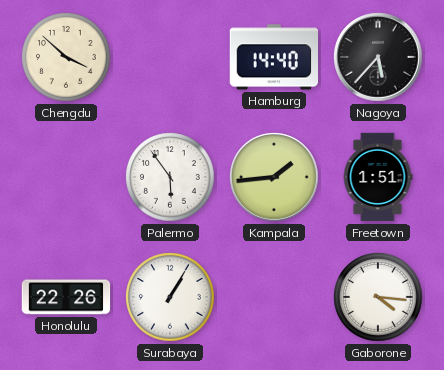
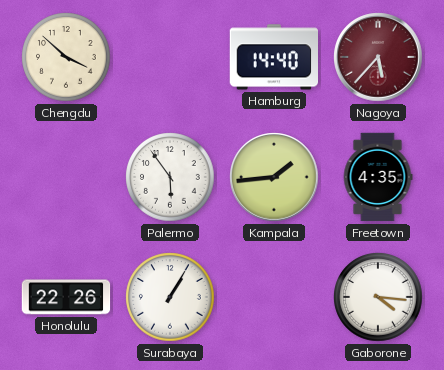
Nagoya dial: black -> burgundy (378, 57)
Freetown: 1:51 -> 4:35 (378, 177)
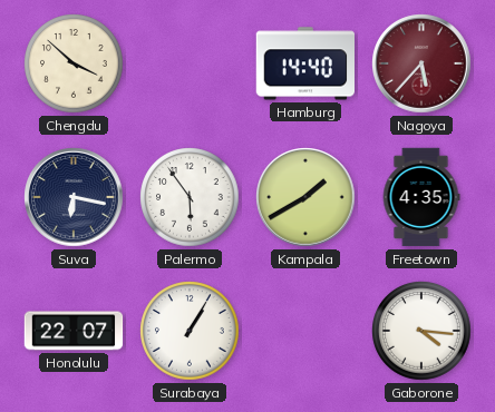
Suva: none -> 6:17 (74, 197)
Kampala: 1:44 -> 1:40 (305, 197)
Honolulu: 22:26 -> 22:07 (74, 331)
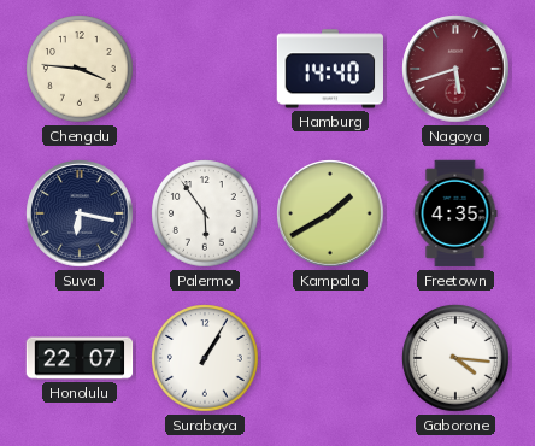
Chengdu: 3:52 -> 3:46 (80, 69)
Nagoya: 5:37 -> 5:42 (455, 69)
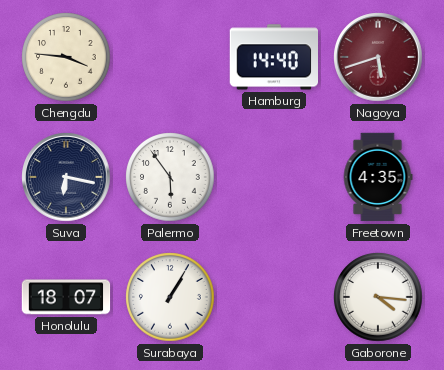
Kampala: 1:40 -> none (330, 213)
Honolulu: 22:07 -> 18:07 (66, 297)
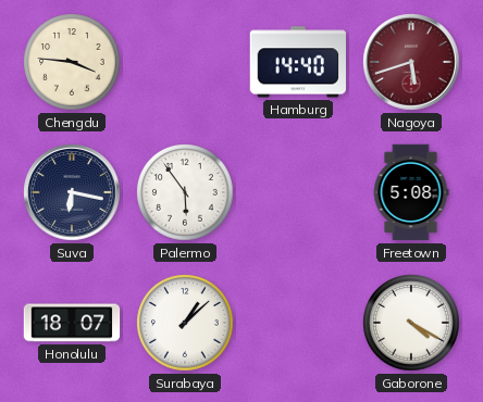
Freetown: 4:35 -> 5:08 (411, 192)
Surabaya: 1:05 -> 1:08 (185, 323)
Gaborone: 4:16 -> 4:20 (411, 323)
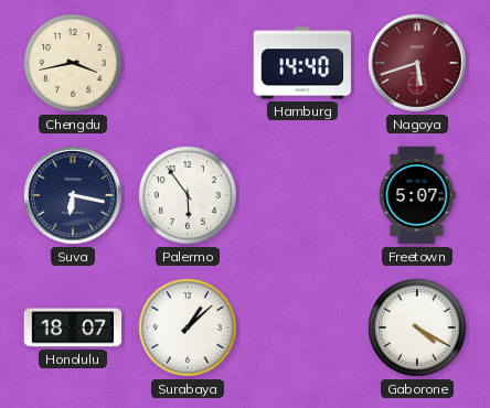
Chengdu: 3:46 -> 3:43 (73, 63)
Freetown: 5:08 -> 5:07 (417, 195)
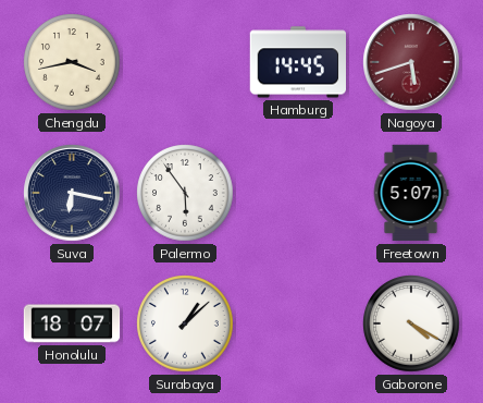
Hamburg: 14:40 -> 14:45 (297, 62)
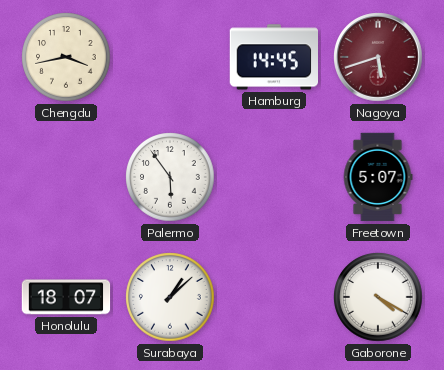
Suva: 6:17 -> none (72, 193)
